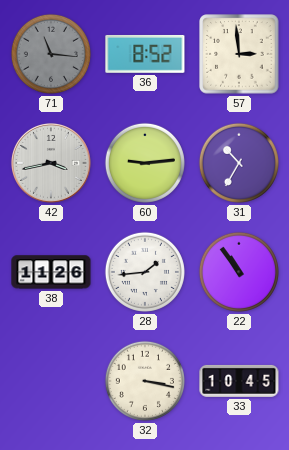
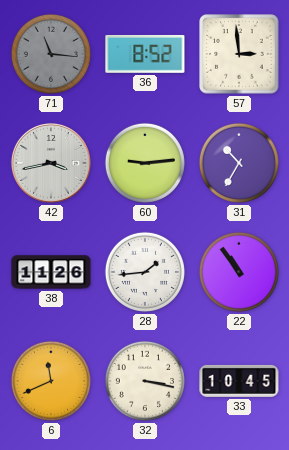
6: none -> 11:41 (51, 381)
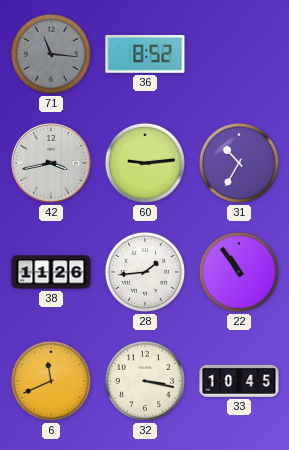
57: 2:59 -> none (239, 54)
